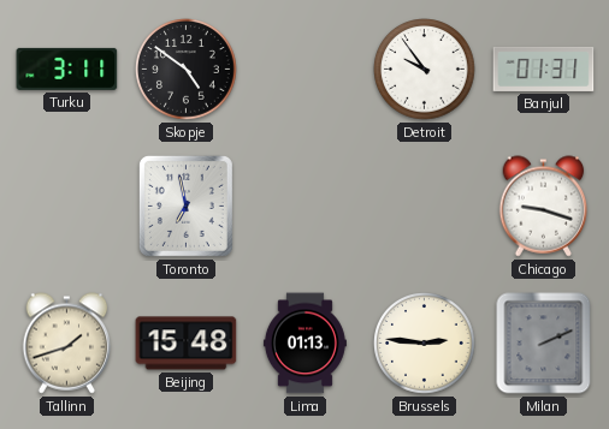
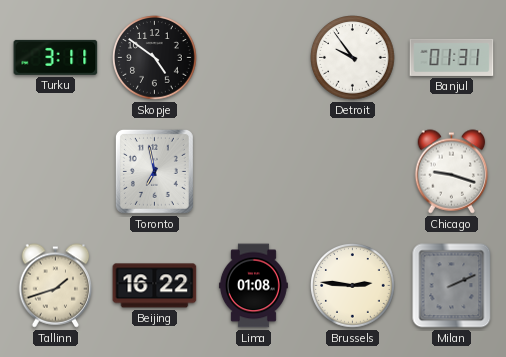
Beijing: 15:48 -> 16:22 (155, 286)
Lima: 01:13 -> 01:08 (253, 286)
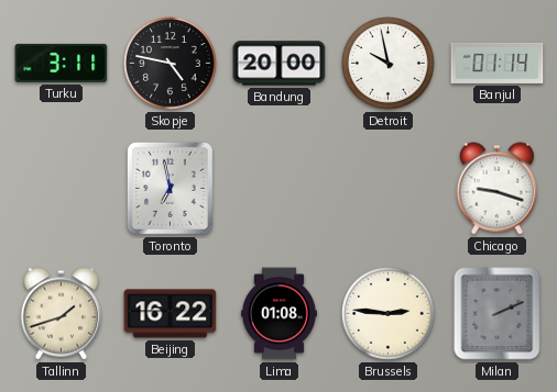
Skopje: 4:51 -> 4:47 (171, 64)
Bandung: none -> 20:00 (280, 64)
Detroit: 9:54 -> 9:58 (389, 64)
Banjul: 01:31 -> 01:14 (498, 63)
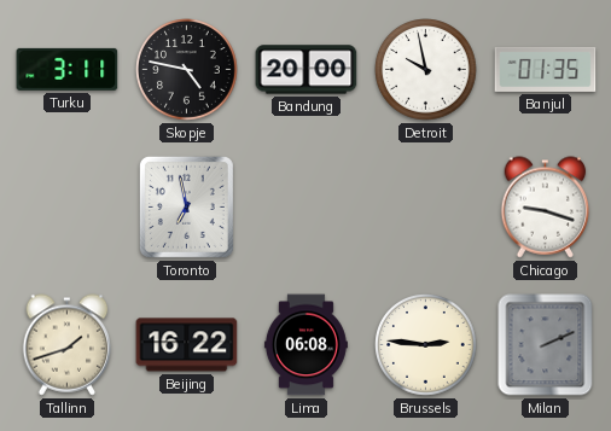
Banjul: 01:14 -> 01:35 (546, 69)
Lima: 01:08 -> 06:08 (305, 345)
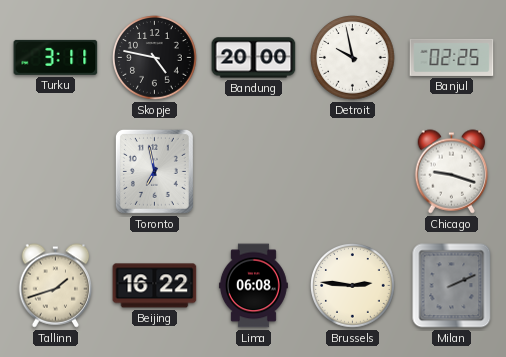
Banjul: 01:35 -> 02:25 (452, 57)
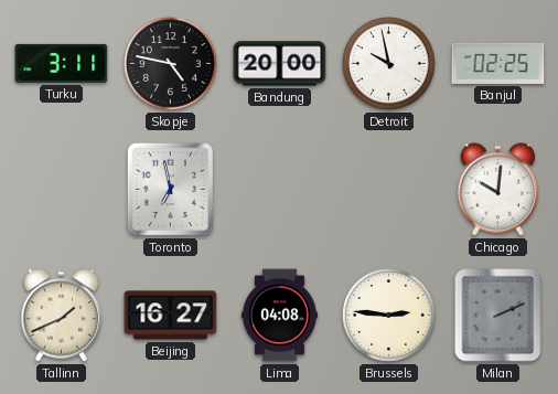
Chicago: 9:18 -> 10:01 (498, 190)
Tallinn: 1:42 -> 1:41 (62, 316)
Beijing: 16:22 -> 16:27 (171, 316)
Lima: 06:08 -> 04:08 (279, 316)
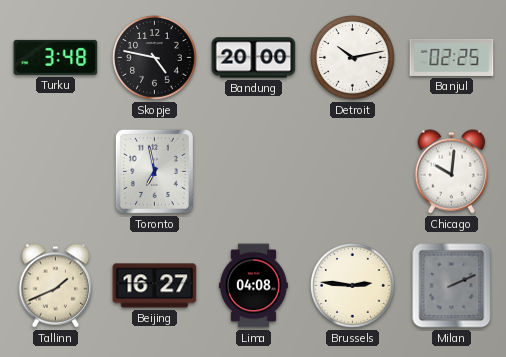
Turku: 3:11 -> 3:48 (56, 57)
Detroit: 9:58 -> 10:13 (353, 58)
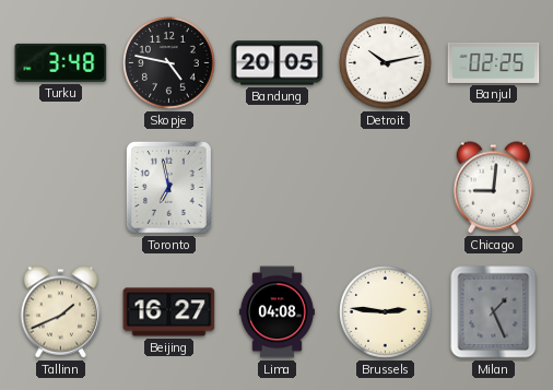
Bandung: 20:00 -> 20:05 (278, 63)
Chicago: 10:01 -> 9:01 (494, 188)
Milan: 2:11 -> 1:26 (494, 312)
